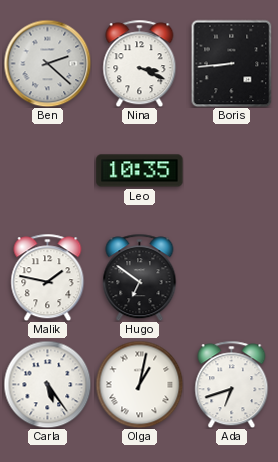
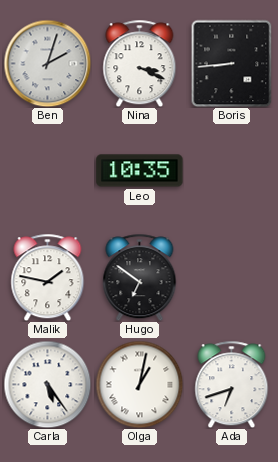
Ben: 2:22 -> 2:03 (47, 63)
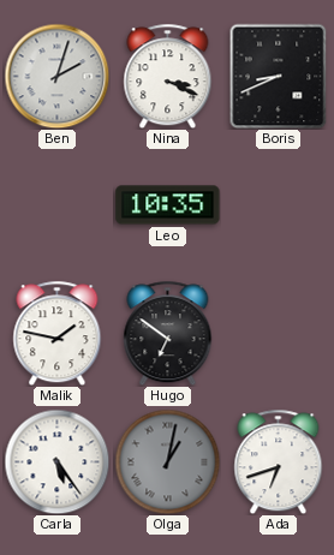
Boris: 8:44 -> 8:41 (279, 76)
Olga dial: white -> grey (167, 461)
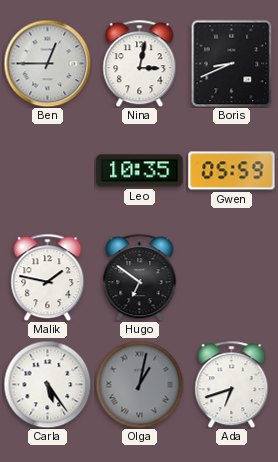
Ben: 2:03 -> 12:45 (47, 63)
Nina: 3:19 -> 3:02 (140, 63)
Gwen: none -> 05:59 (232, 171)
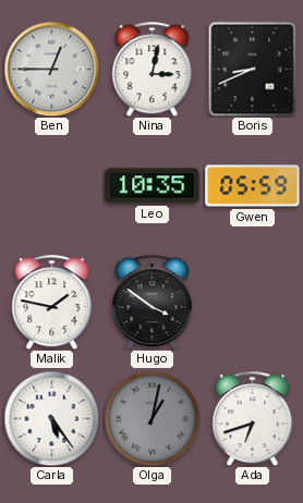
Hugo: 6:51 -> 3:51 (153, 302)
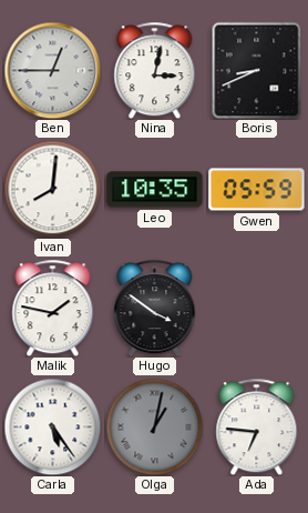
Ivan: none -> 8:01 (52, 189)
Ada: 6:42 -> 6:46 (257, 426)
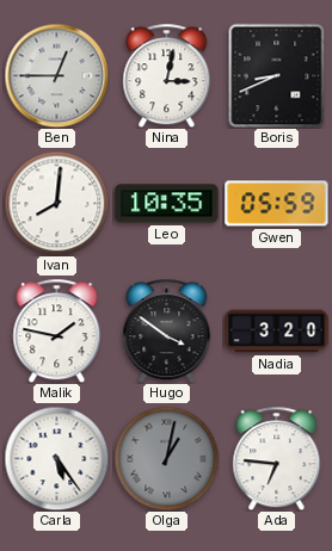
Nadia: none -> 3:20 (277, 332)
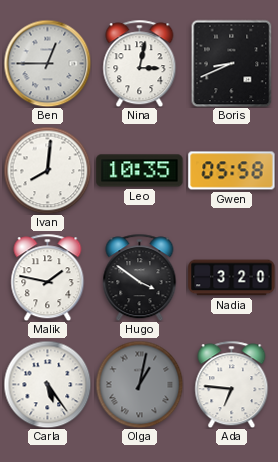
Gwen: 05:59 -> 05:58 (232, 171)
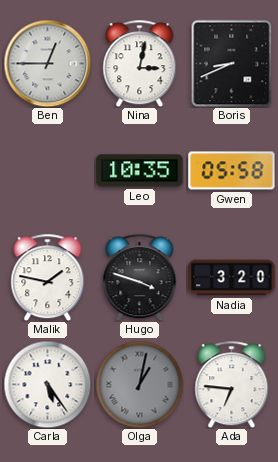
Ivan: 8:01 -> none (47, 170)
Hugo: 3:51 -> 3:48 (140, 277)
